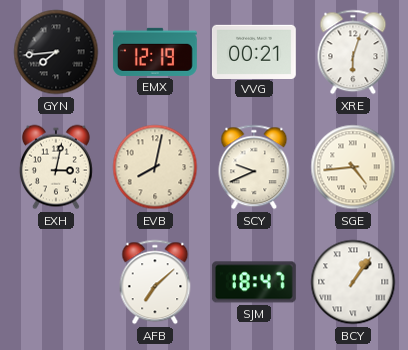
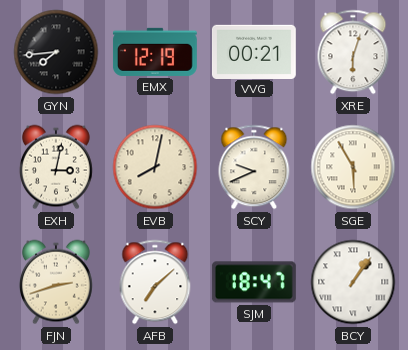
SGE: 4:44 -> 5:55 (353, 167)
FJN: none -> 2:42 (56, 282)
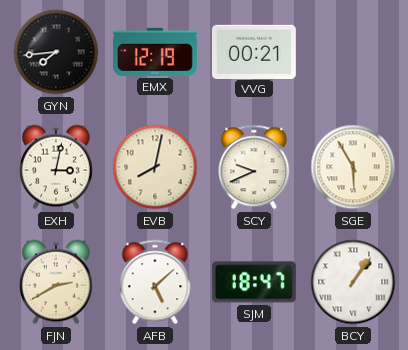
XRE: 6:03 -> none (353, 52)
FJN: 2:42 -> 2:40 (56, 282)
AFB: 7:08 -> 5:08 (155, 282)
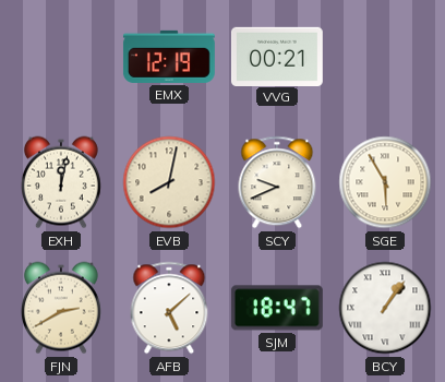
GYN: 7:44 -> none (56, 52)
EXH: 3:02 -> 12:02 (61, 182)
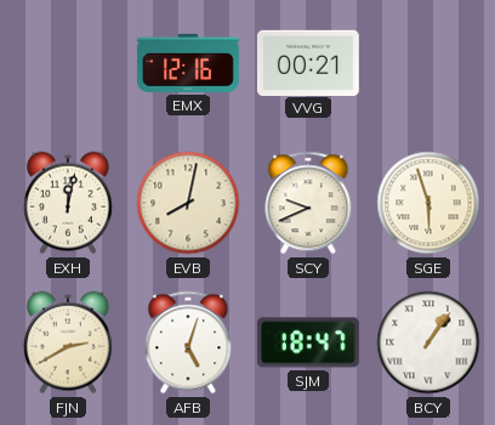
EMX: 12:19 -> 12:16 (188, 63)
SGE: 5:55 -> 5:57 (428, 203)
AFB: 5:08 -> 5:03 (188, 342)
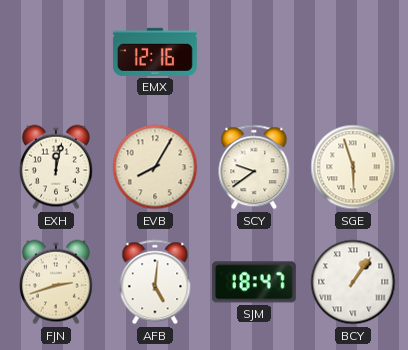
VVG: 00:21 -> none (308, 62)
EVB: 8:02 -> 8:05 (155, 167)
SCY: 9:41 -> 9:39 (254, 167)
FJN: 2:40 -> 2:42 (56, 282)
AFB: 5:03 -> 5:01 (155, 282)
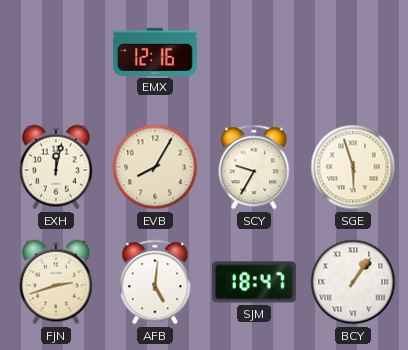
SCY: 9:39 -> 9:35 (254, 167)
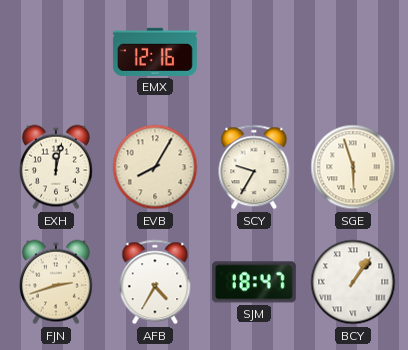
AFB: 5:01 -> 4:35 (155, 282)
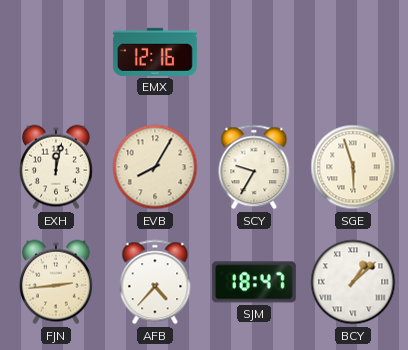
FJN: 2:42 -> 2:44 (56, 282)
AFB: 4:35 -> 4:37 (155, 282)
BCY: 1:06 -> 1:08 (353, 282)
